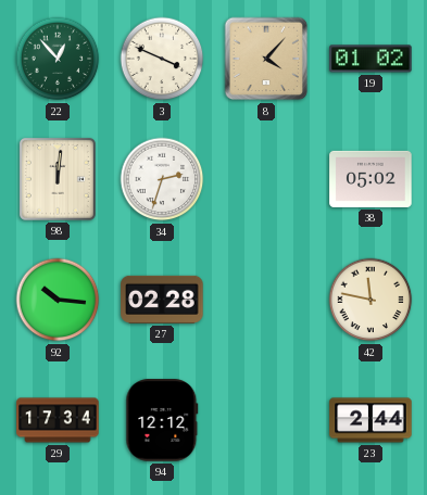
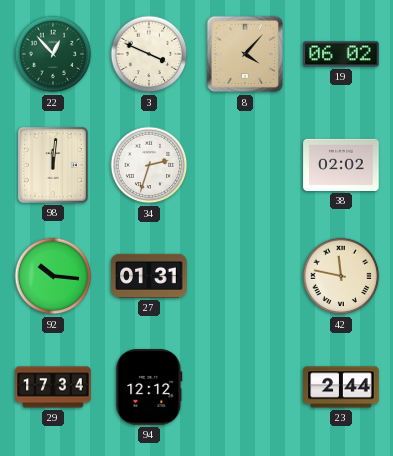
19: 01:02 -> 06:02 (341, 54)
38: 05:02 -> 02:02 (341, 165)
27: 02:28 -> 01:31 (149, 276)
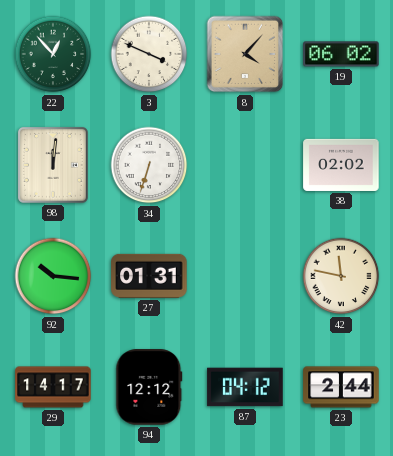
34: 2:33 -> 6:33 (149, 165)
29: 17:34 -> 14:17 (53, 387)
87: none -> 04:12 (245, 387)
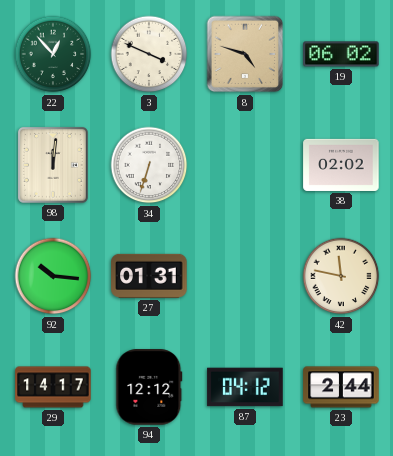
8: 4:07 -> 4:48 (245, 54)
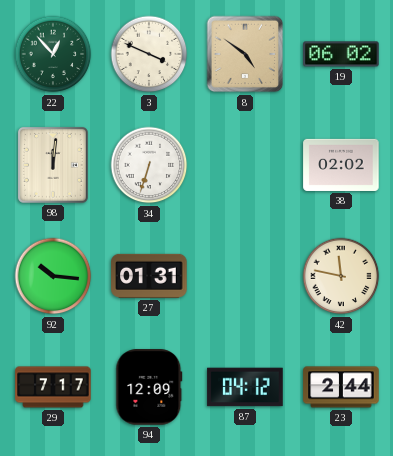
8: 4:48 -> 4:51 (245, 54)
29: 14:17 -> 7:17 (53, 387)
94: 12:12 -> 12:09 (149, 387)
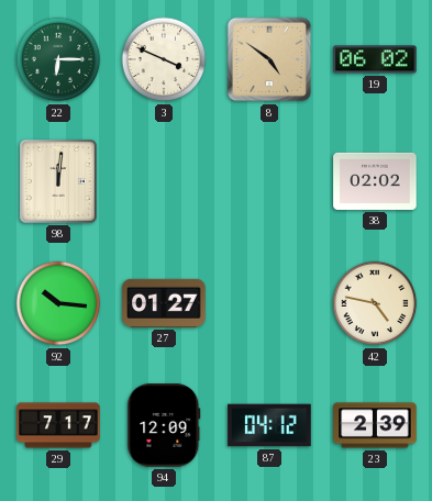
22: 12:53 -> 6:15 (58, 59)
34: 6:33 -> none (149, 165)
27: 01:31 -> 01:27 (164, 303)
42: 11:47 -> 4:47 (375, 303)
23: 2:44 -> 2:39 (375, 425)
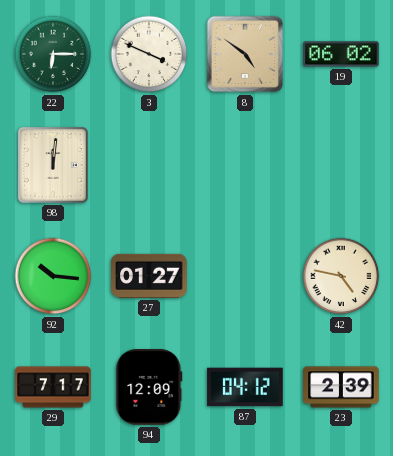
38: 02:02 -> none (375, 181)
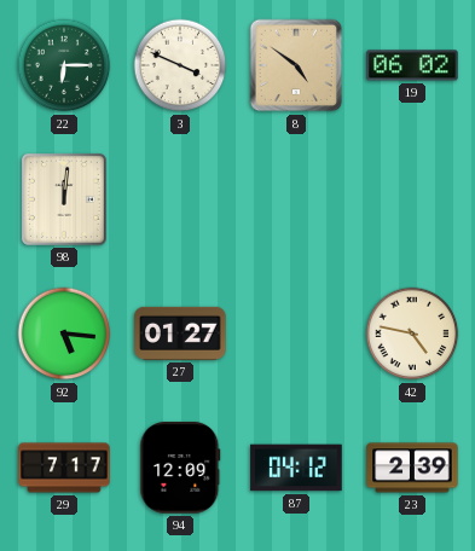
92: 10:16 -> 5:16 (64, 333)
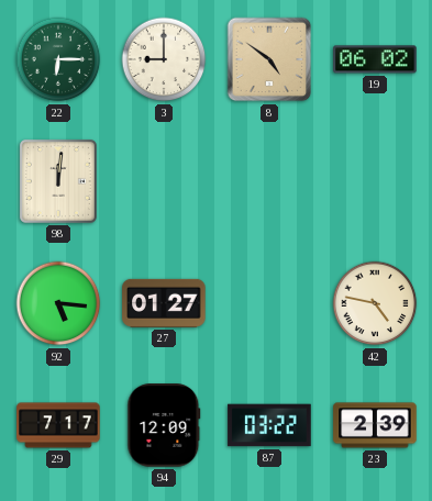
3: 3:49 -> 9:00 (164, 59)
87: 04:12 -> 03:22 (269, 425)
